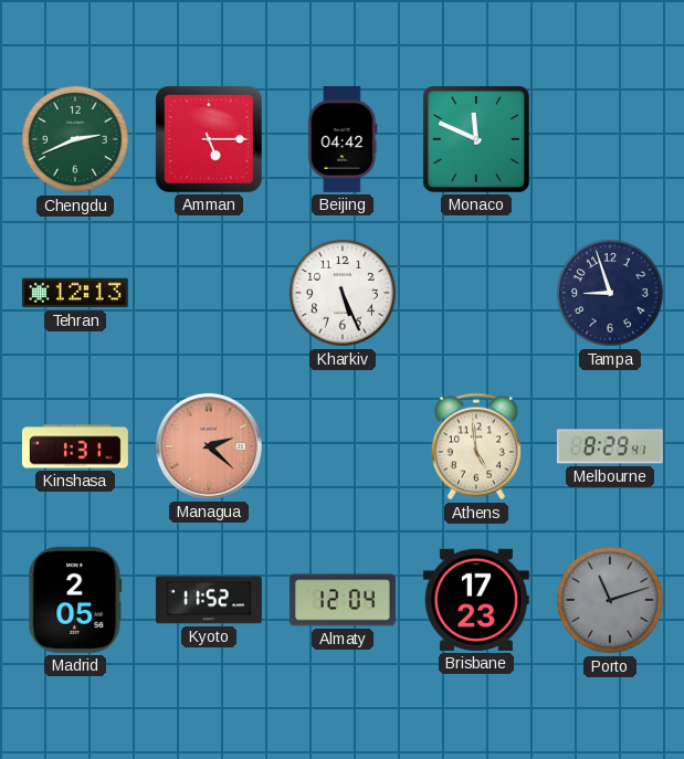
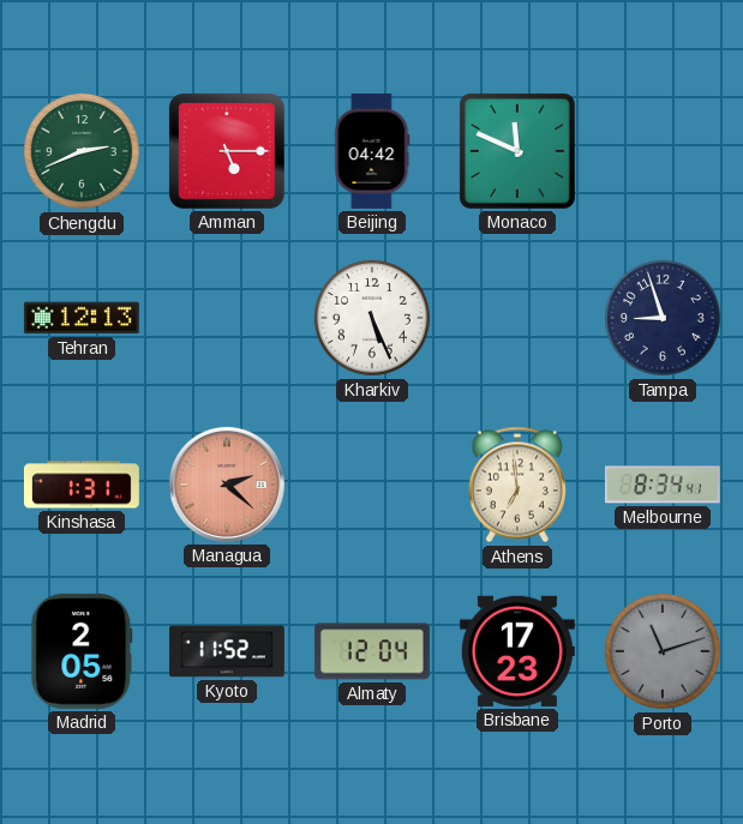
Athens: 4:59 -> 6:59 (517, 485)
Melbourne: 8:29 -> 8:34 (663, 485)
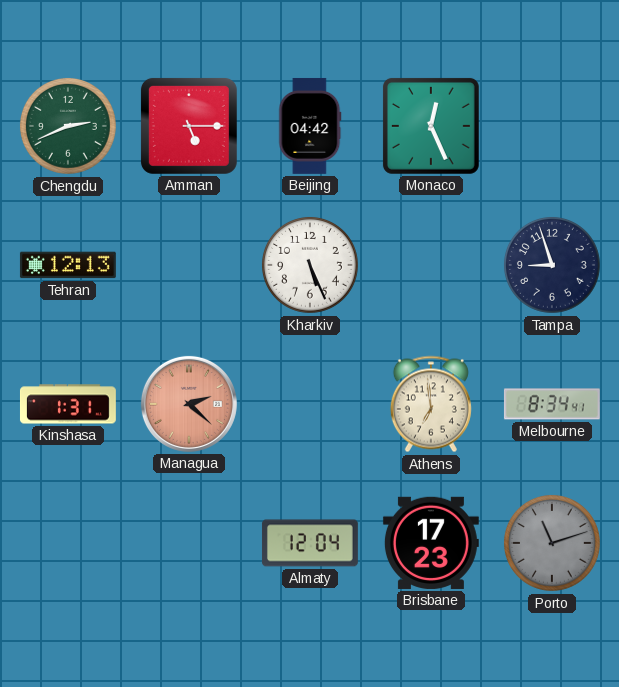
Monaco: 11:49 -> 12:26 (431, 126)
Madrid: 2:05 -> none (82, 651)
Kyoto: 11:52 -> none (227, 651)
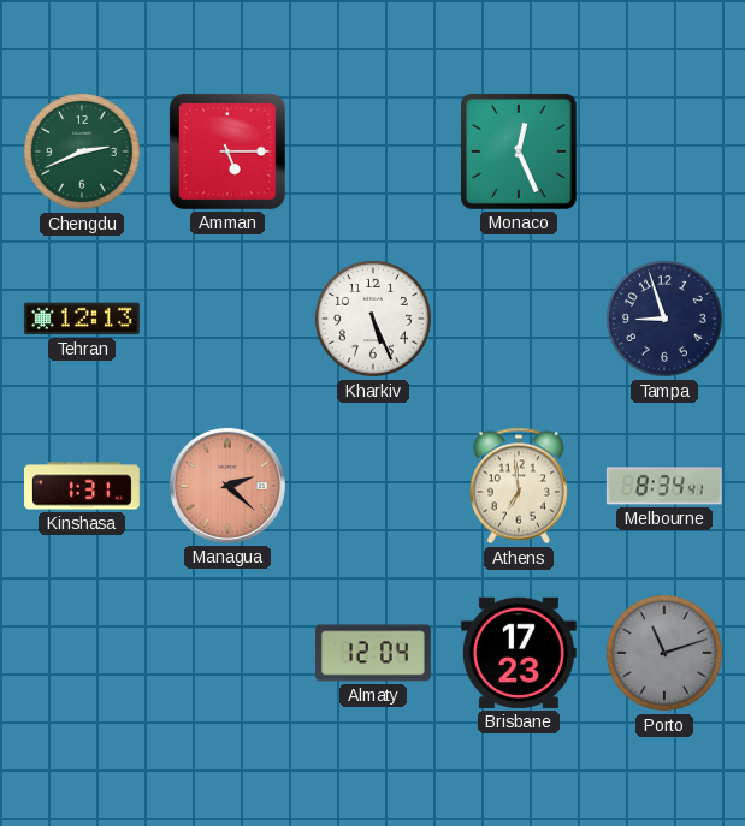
Beijing: 04:42 -> none (310, 126)
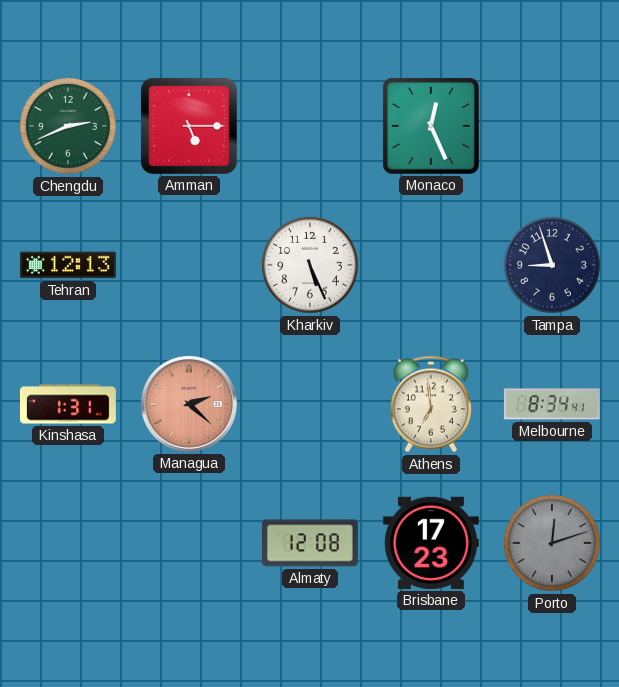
Almaty: 12:04 -> 12:08 (310, 543)
Porto: 11:12 -> 12:12 (552, 543)
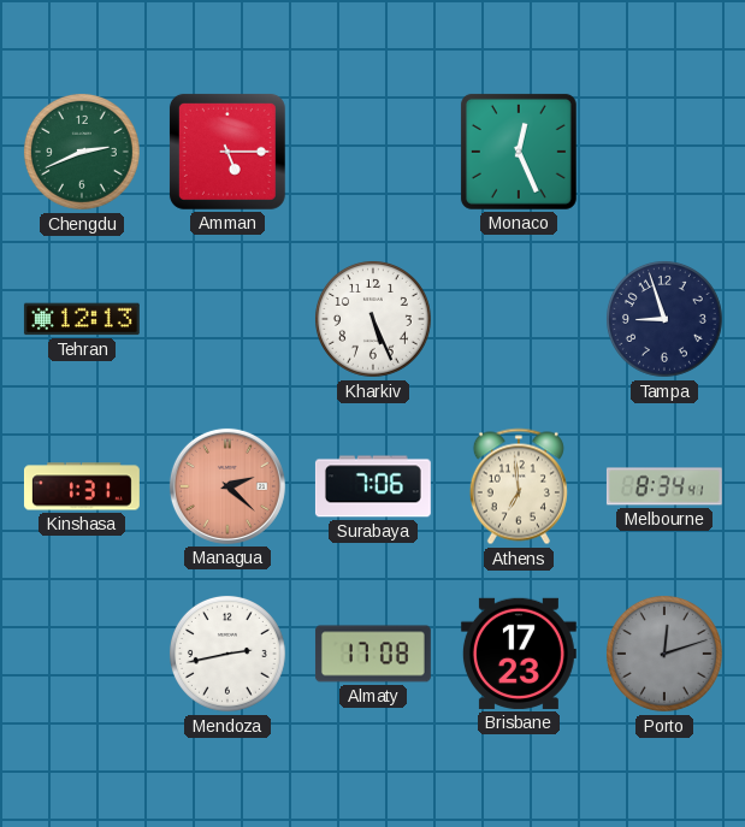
Surabaya: none -> 7:06 (373, 486)
Mendoza: none -> 2:43 (227, 654)
Almaty: 12:08 -> 17:08 (373, 654)
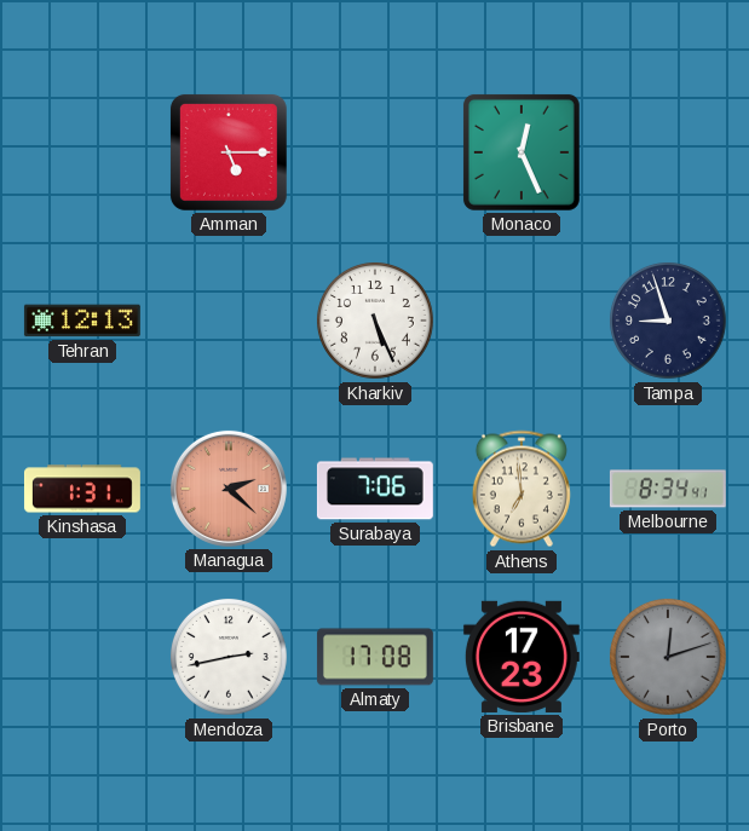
Chengdu: 2:41 -> none (82, 152)
